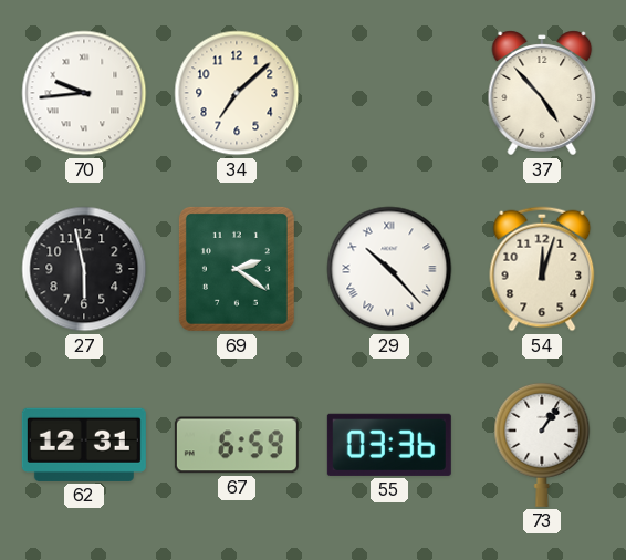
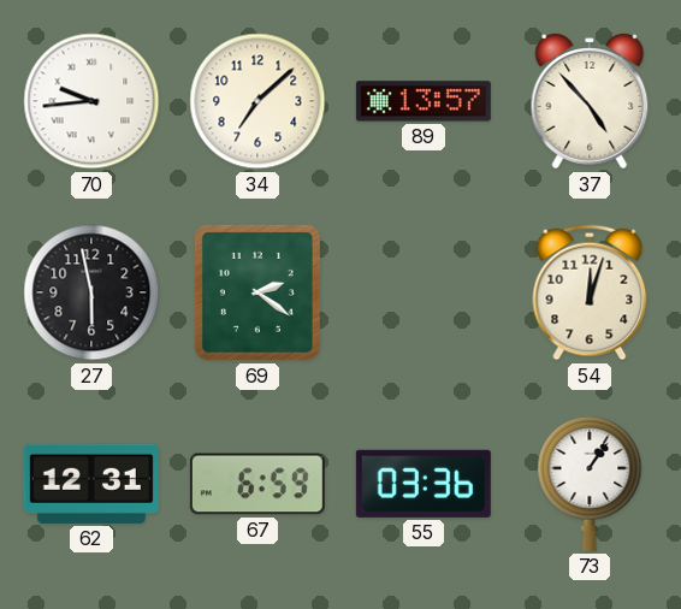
89: none -> 13:57 (424, 101)
29: 10:23 -> none (389, 269)
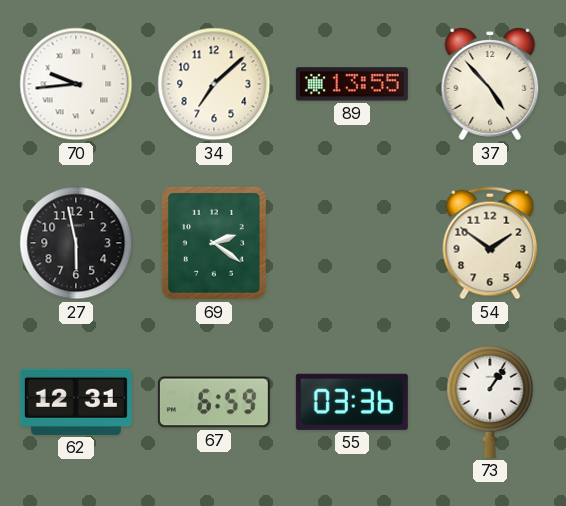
89: 13:57 -> 13:55 (352, 84)
54: 12:03 -> 1:51 (490, 243)
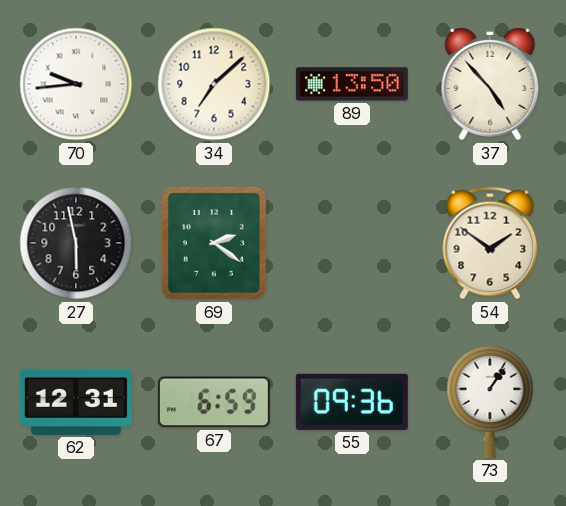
89: 13:55 -> 13:50 (352, 84)
55: 03:36 -> 09:36 (352, 402)
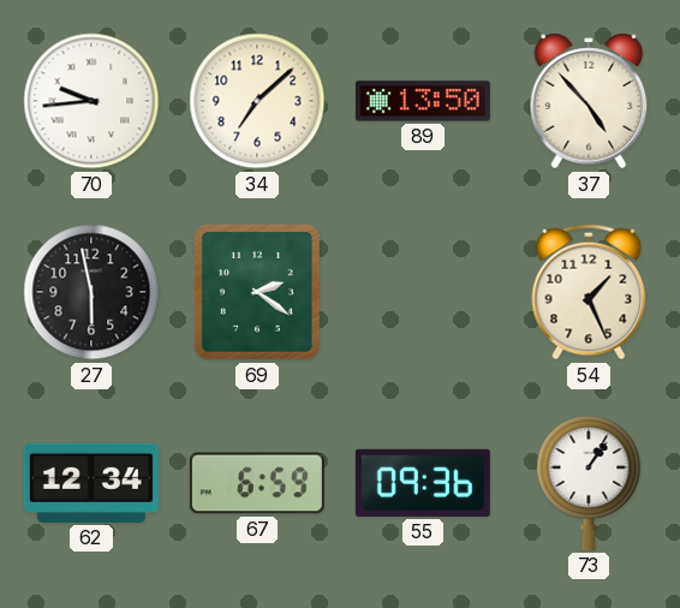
54: 1:51 -> 1:26 (589, 292)
62: 12:31 -> 12:34 (91, 483)
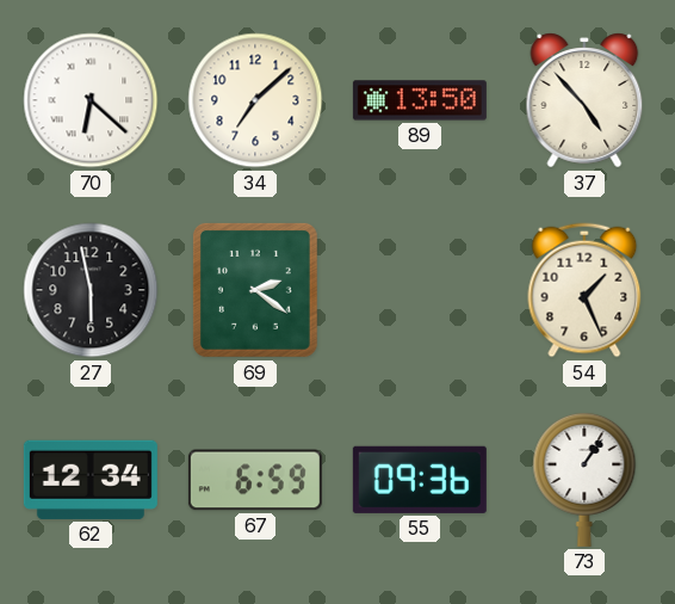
70: 9:44 -> 6:22 (91, 100)
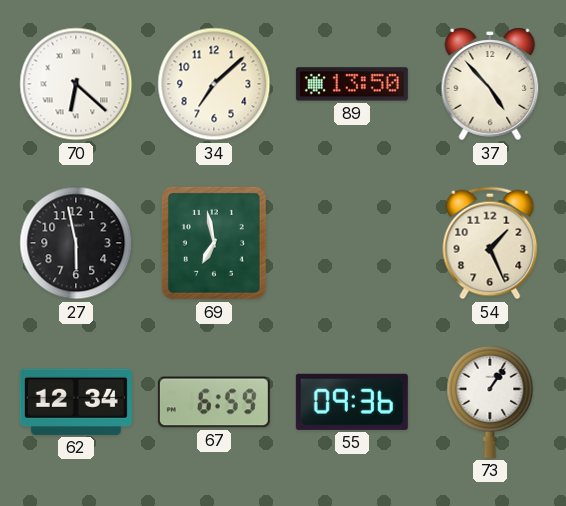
69: 2:21 -> 6:58 (214, 243)
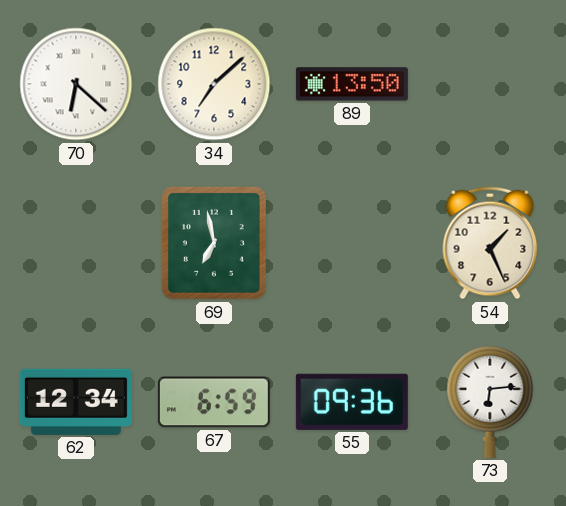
37: 4:53 -> none (490, 84)
27: 5:58 -> none (76, 243)
73: 1:06 -> 6:14 (490, 401)
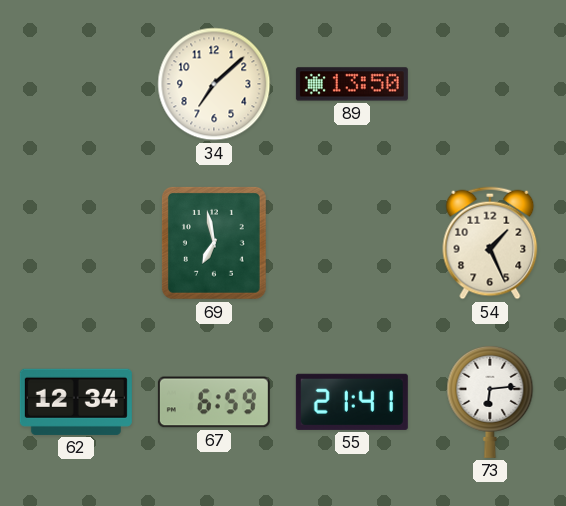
70: 6:22 -> none (76, 84)
55: 09:36 -> 21:41 (352, 402)
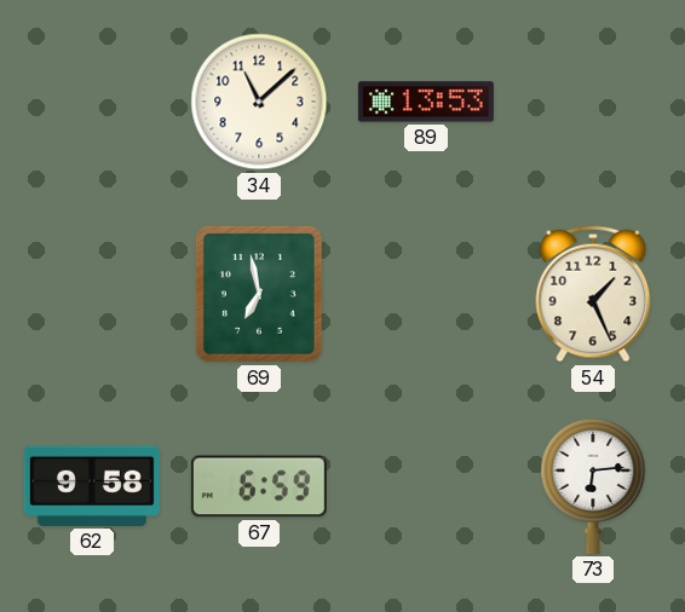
34: 7:08 -> 11:08 (259, 102)
89: 13:50 -> 13:53 (426, 102)
62: 12:34 -> 9:58 (92, 486)
55: 21:41 -> none (352, 402)
